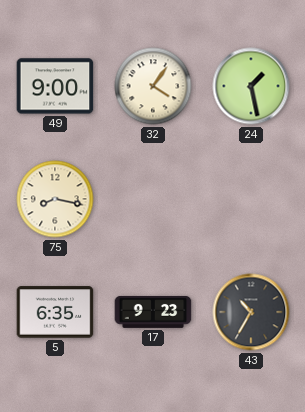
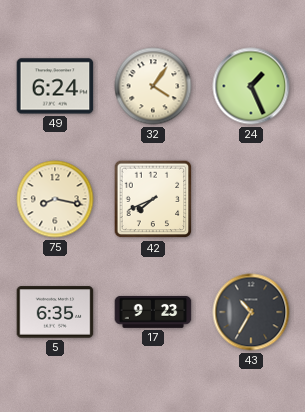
49: 9:00 -> 6:24 (55, 86)
24: 1:28 -> 1:26 (251, 86)
42: none -> 7:41 (153, 199)
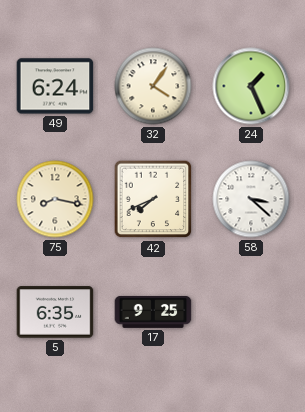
58: none -> 3:22 (251, 199)
17: 9:23 -> 9:25 (153, 312)
43: 10:35 -> none (251, 312)
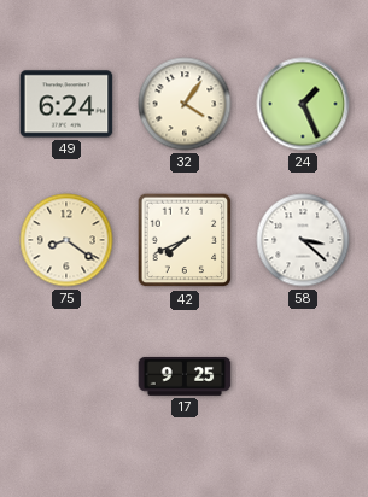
75: 8:17 -> 8:21 (66, 240)
5: 6:35 -> none (55, 312)
